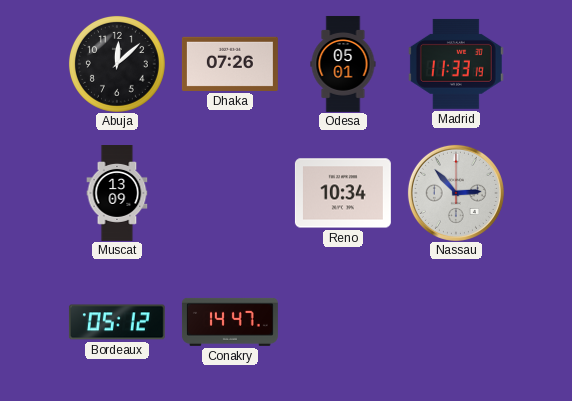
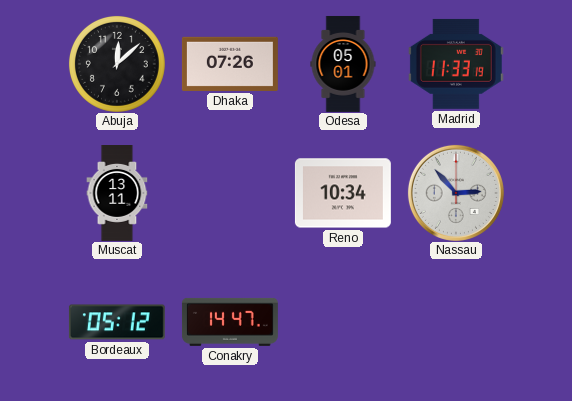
Muscat: 13:09 -> 13:11 (117, 194)
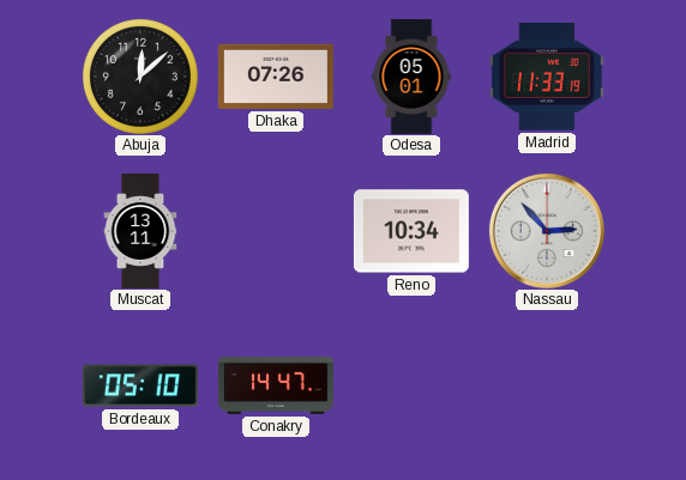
Bordeaux: 05:12 -> 05:10 (140, 385)
